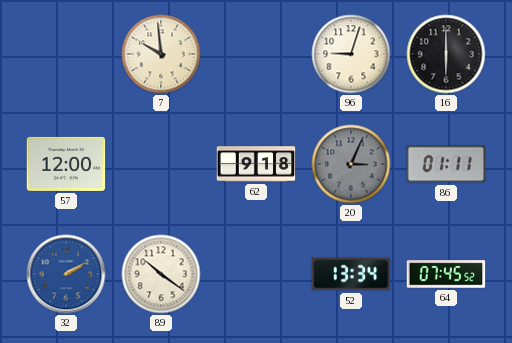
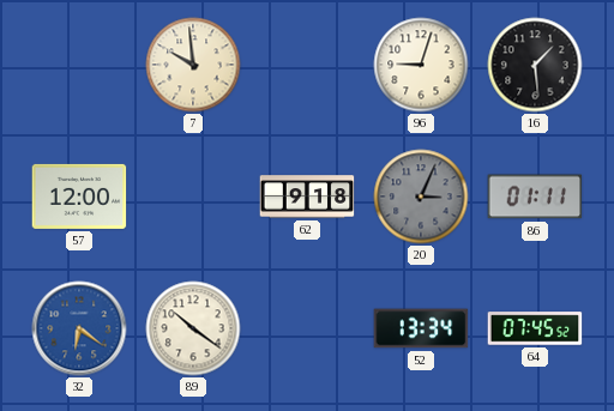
16: 6:00 -> 1:29 (535, 65)
32: 2:10 -> 6:21 (79, 328)
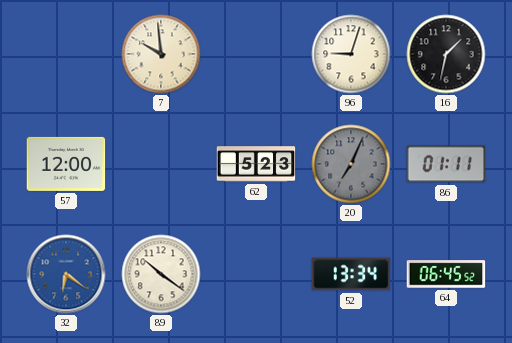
16: 1:29 -> 1:32 (446, 54)
62: 9:18 -> 5:23 (256, 164)
20: 3:04 -> 7:04 (351, 164)
64: 07:45 -> 06:45 (446, 274)
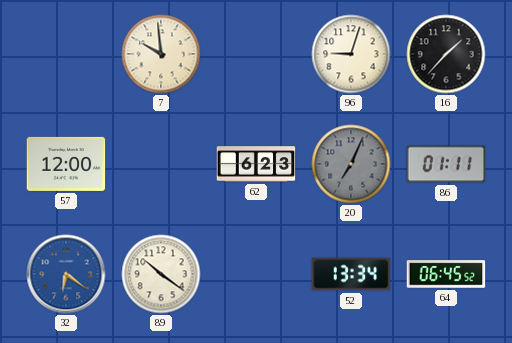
16: 1:32 -> 1:37 (446, 54)
62: 5:23 -> 6:23 (256, 164)
